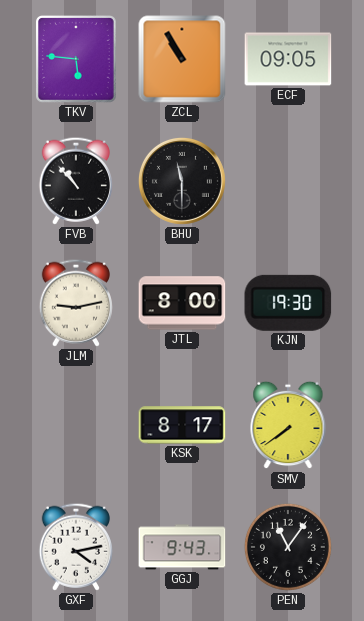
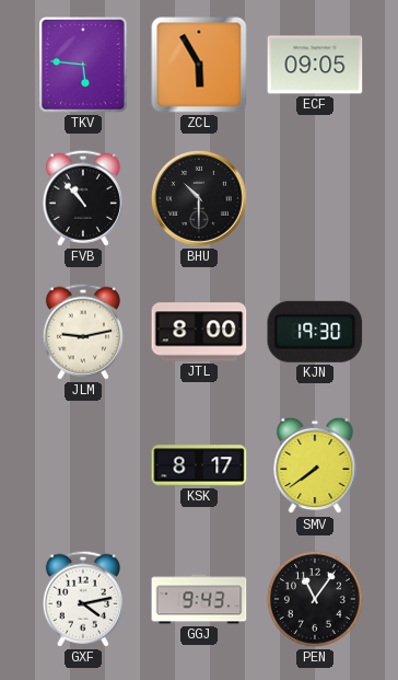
ZCL: 10:55 -> 5:55 (199, 65)
BHU: 11:30 -> 10:30 (199, 198)
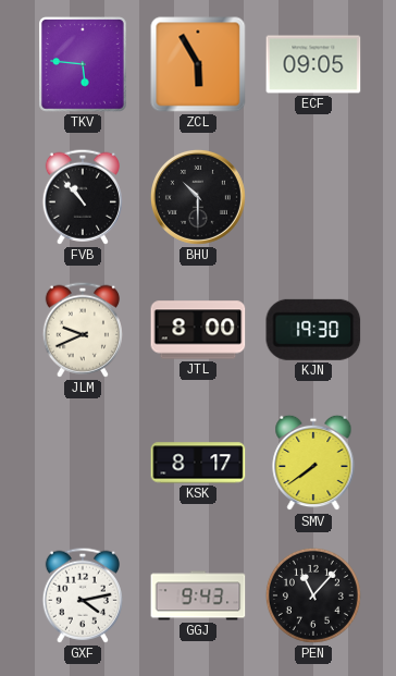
JLM: 9:13 -> 9:41 (83, 330)
PEN: 11:06 -> 11:07 (313, 595)
